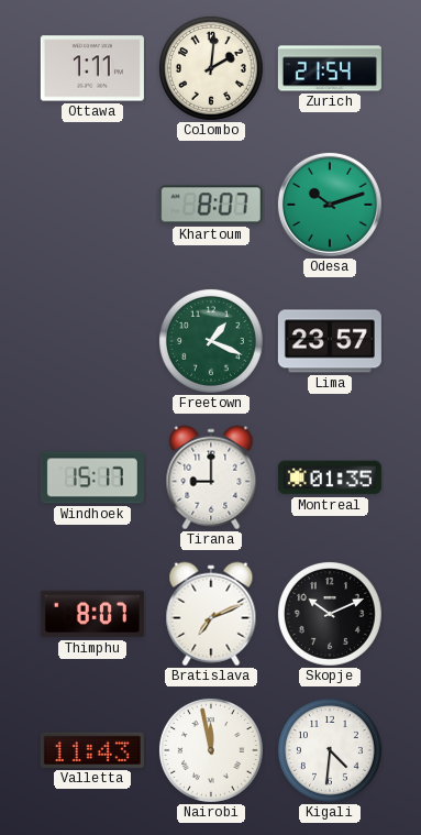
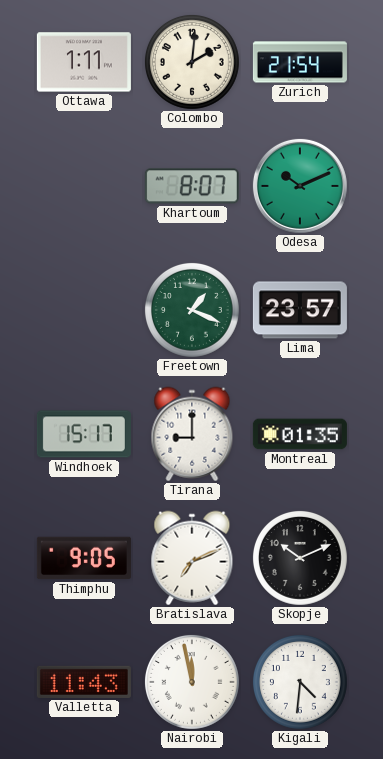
Odesa: 10:12 -> 10:11 (300, 186)
Thimphu: 8:07 -> 9:05 (84, 558)
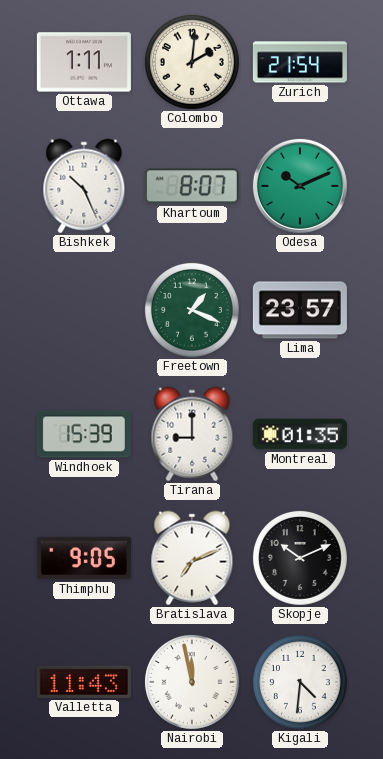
Bishkek: none -> 10:26 (84, 186)
Windhoek: 15:17 -> 15:39 (84, 434)
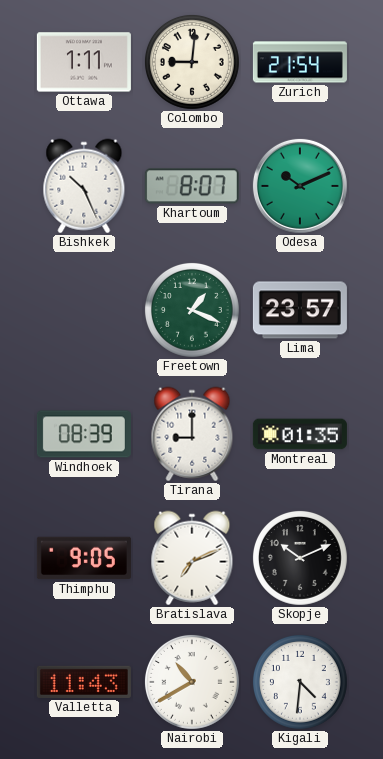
Colombo: 2:01 -> 9:01 (192, 62)
Windhoek: 15:39 -> 08:39 (84, 434)
Nairobi: 11:58 -> 10:40 (192, 682)
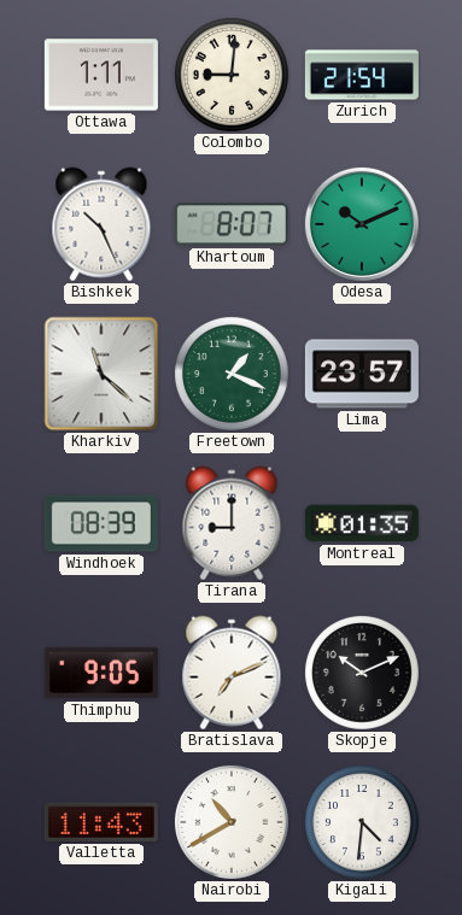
Kharkiv: none -> 11:22 (101, 374)
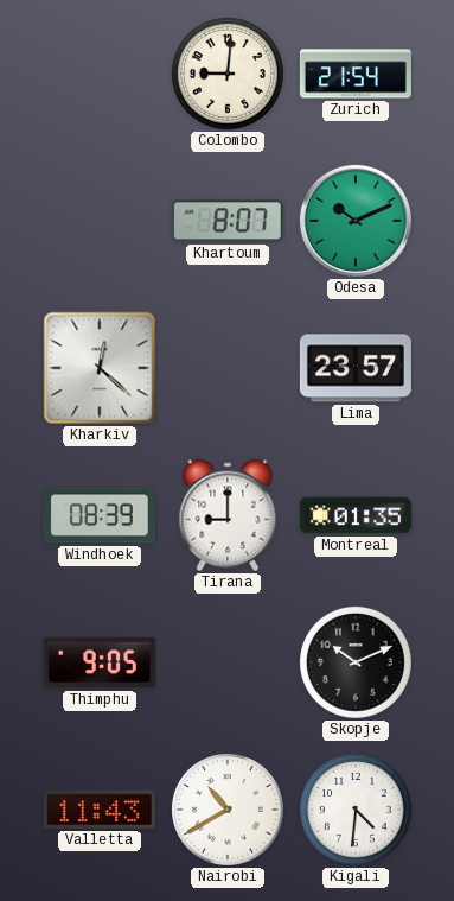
Ottawa: 1:11 -> none (101, 75)
Bishkek: 10:26 -> none (101, 224)
Kharkiv: 11:22 -> 12:22 (100, 368)
Freetown: 1:19 -> none (232, 374)
Bratislava: 7:11 -> none (232, 673)
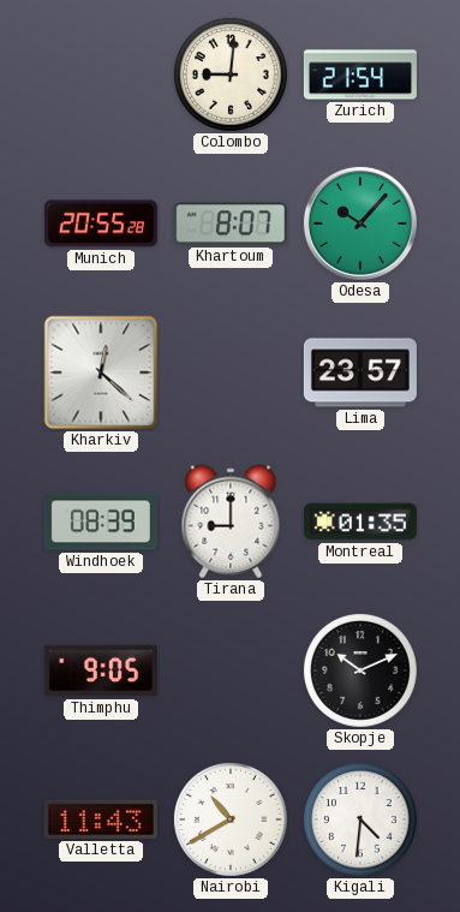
Munich: none -> 20:55 (101, 223)
Odesa: 10:11 -> 10:07 (360, 223)
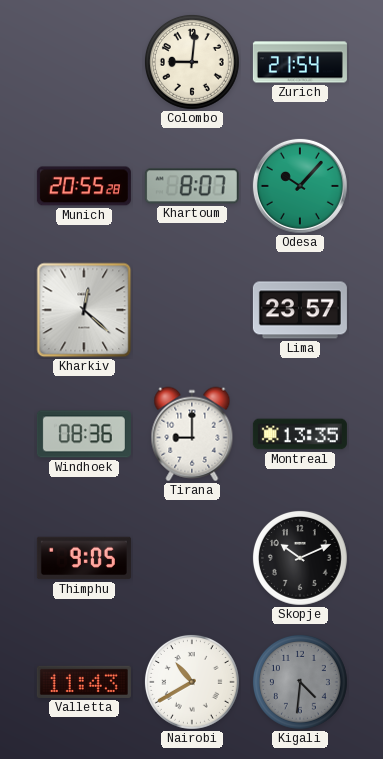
Windhoek: 08:39 -> 08:36 (84, 434)
Montreal: 01:35 -> 13:35 (300, 434)
Kigali dial: white -> grey (300, 682)
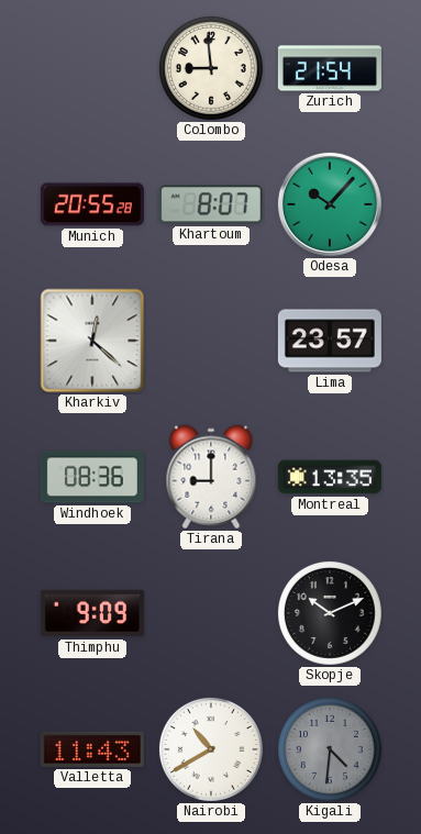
Colombo: 9:01 -> 8:59 (211, 68)
Thimphu: 9:05 -> 9:09 (92, 613)
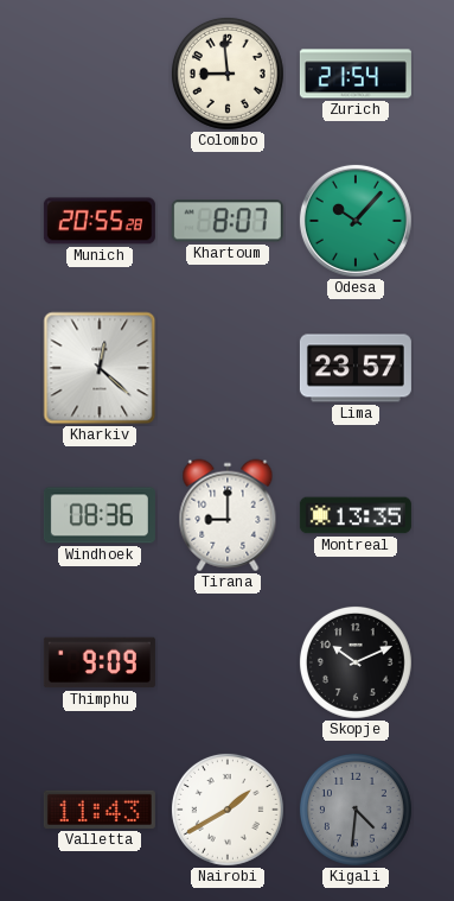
Nairobi: 10:40 -> 1:40 (228, 810)
